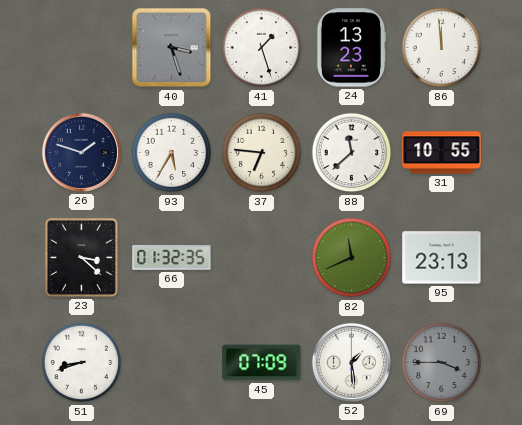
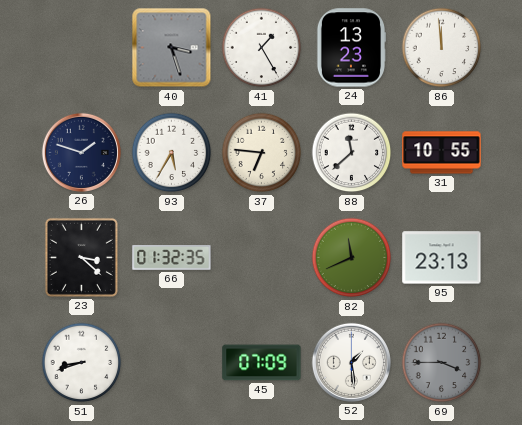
41: 1:27 -> 1:25 (262, 48)
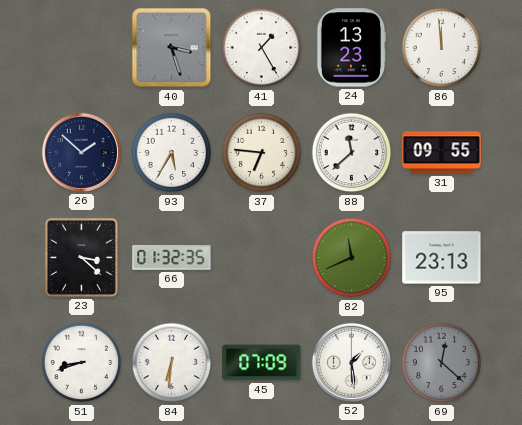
26: 1:48 -> 1:52 (81, 152)
31: 10:55 -> 09:55 (442, 153)
84: none -> 6:31 (172, 363)
69: 3:45 -> 12:22 (442, 363)
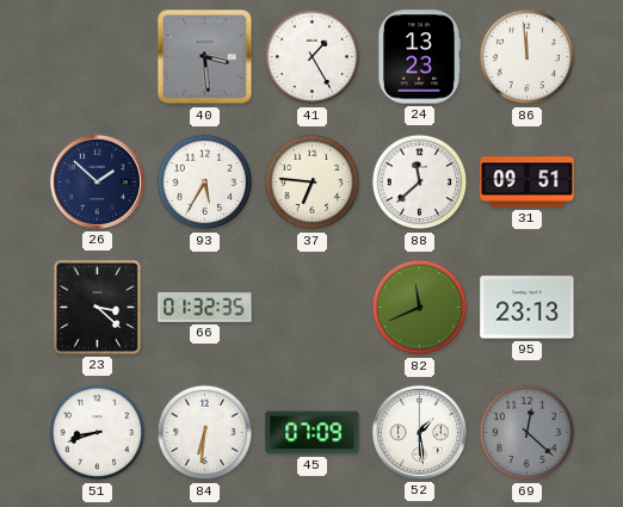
40: 3:27 -> 3:29 (205, 57)
31: 09:55 -> 09:51 (528, 183)
